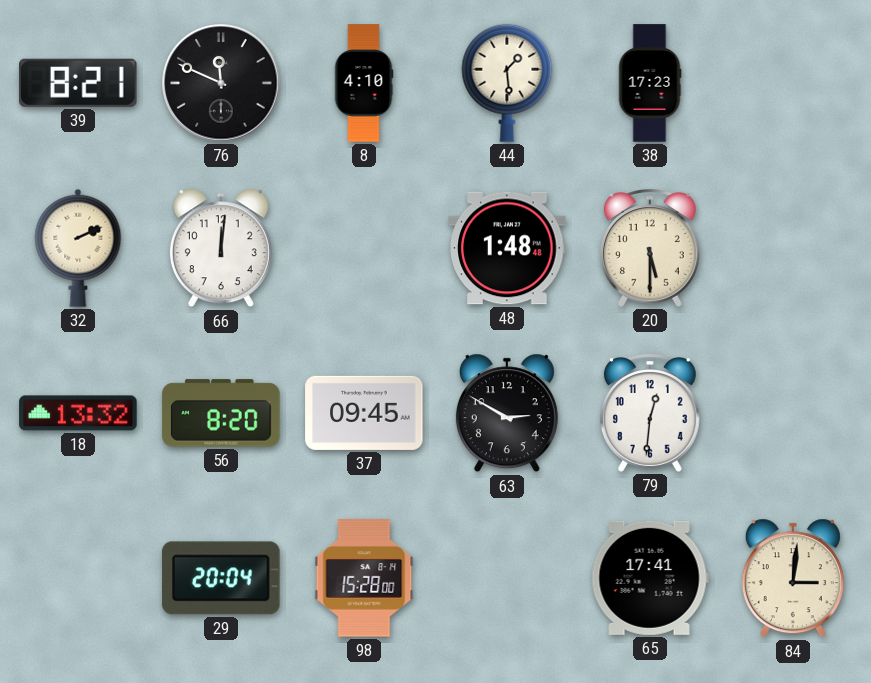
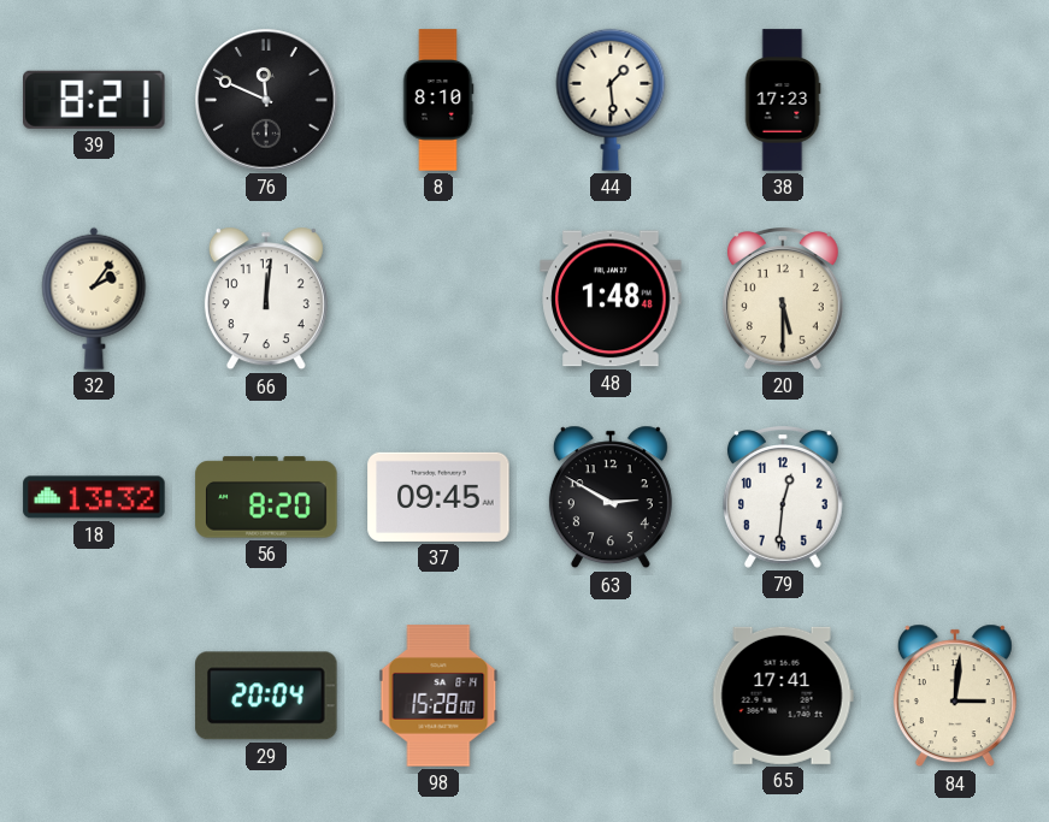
8: 4:10 -> 8:10 (438, 100)
32: 2:11 -> 2:06 (94, 298)
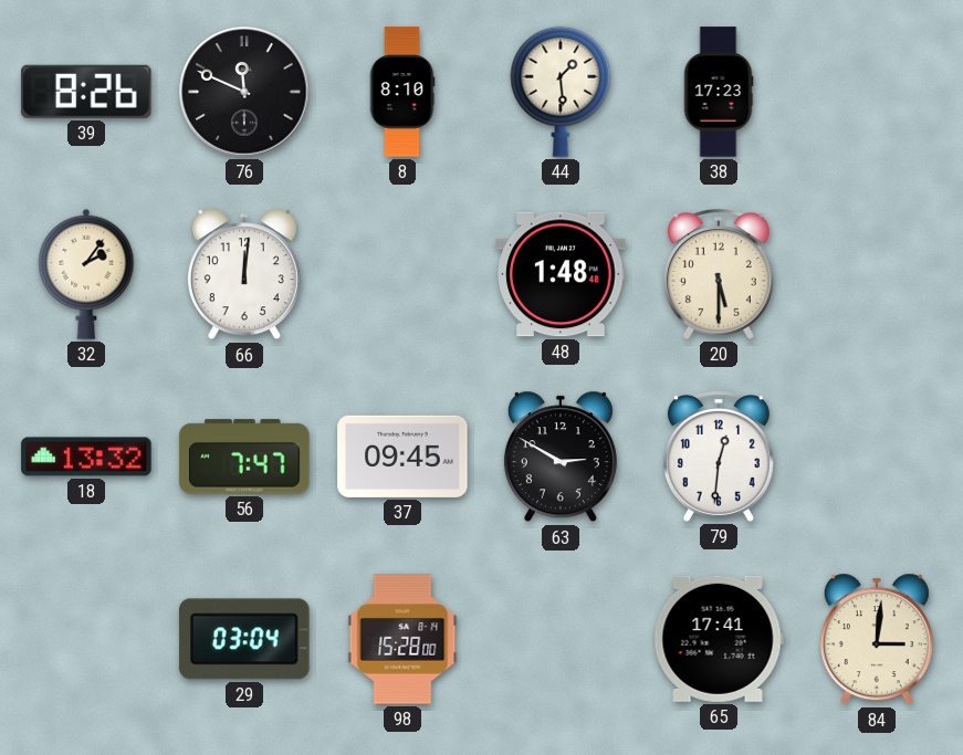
39: 8:21 -> 8:26 (87, 92)
56: 8:20 -> 7:47 (244, 457)
29: 20:04 -> 03:04 (244, 639)
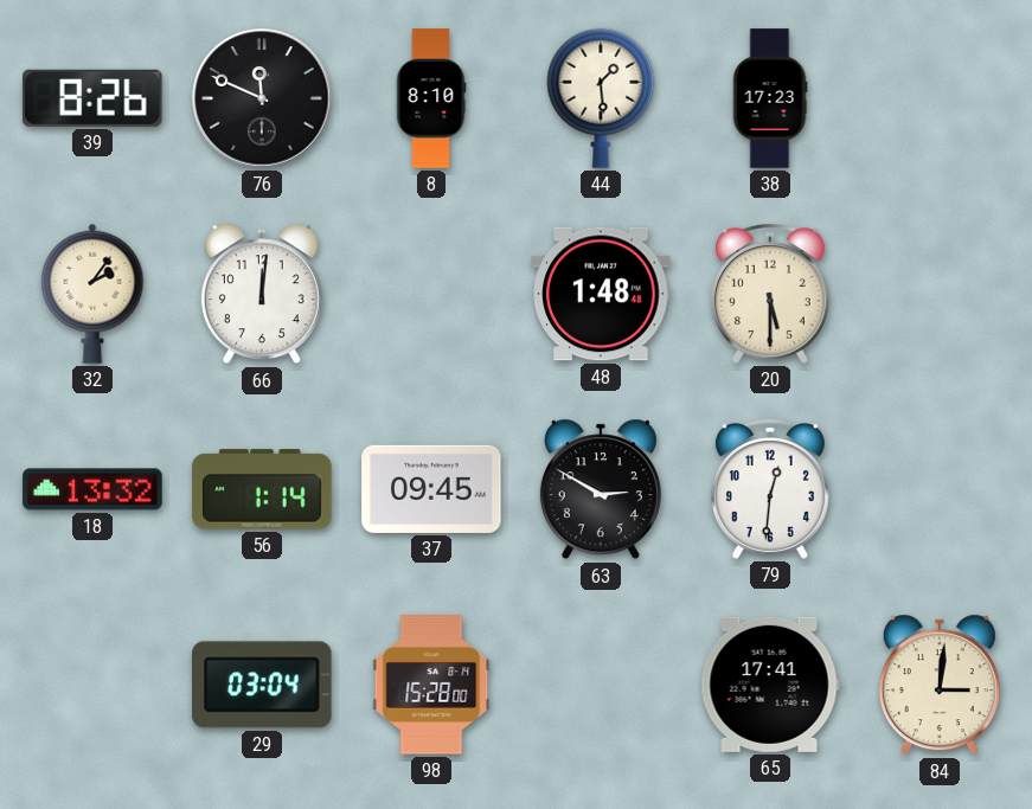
56: 7:47 -> 1:14 (262, 489)
